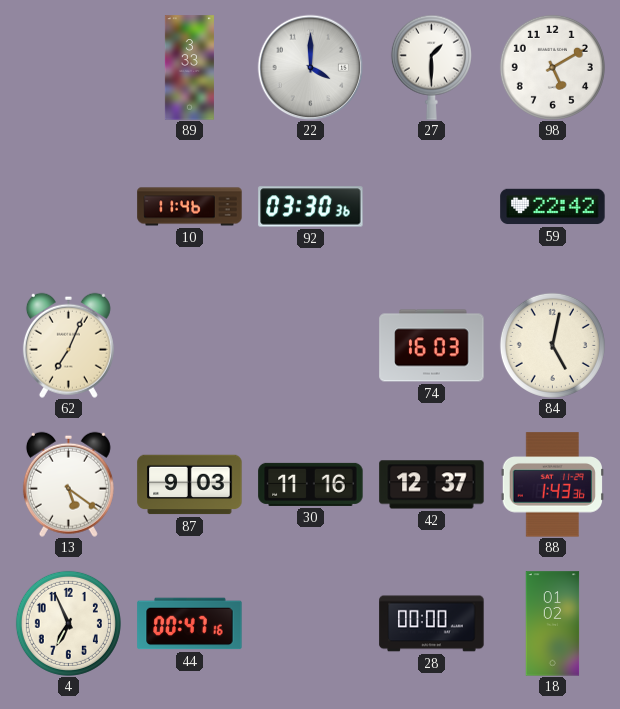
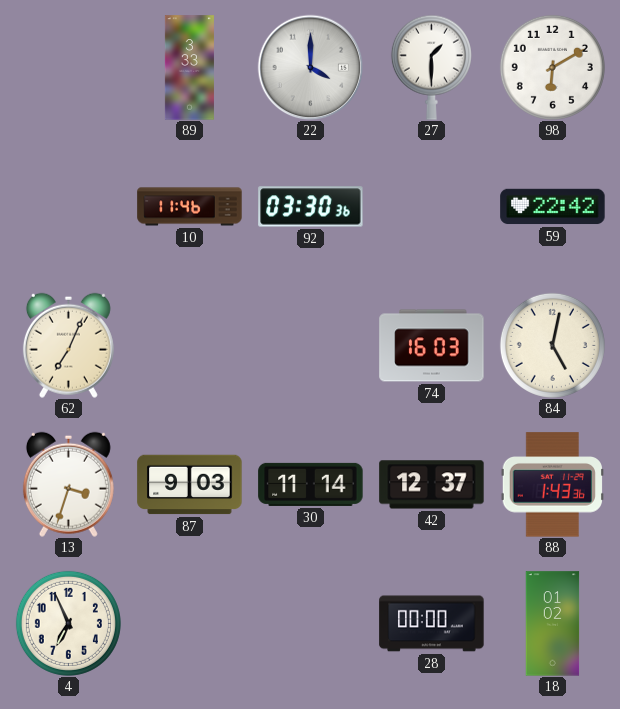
98: 5:10 -> 6:10 (552, 67)
13: 5:21 -> 3:33 (68, 484)
30: 11:16 -> 11:14 (311, 484)
44: 00:47 -> none (190, 624)
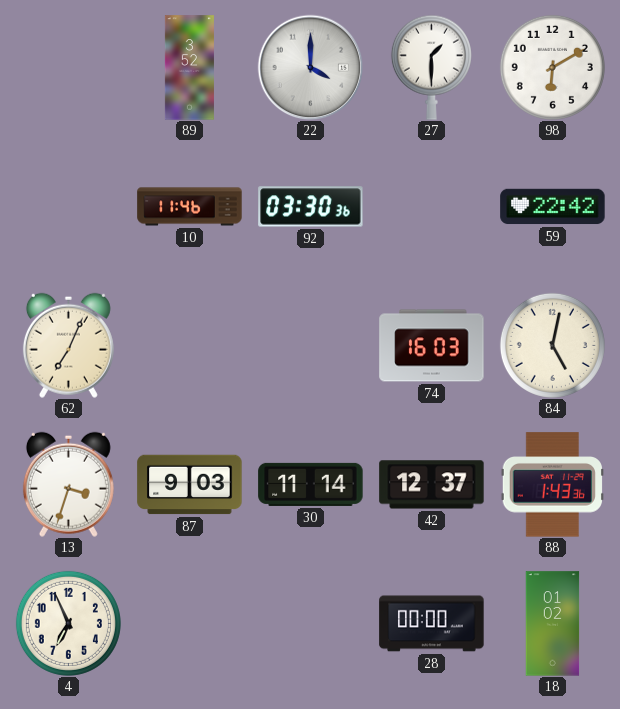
89: 3:33 -> 3:52 (189, 68)
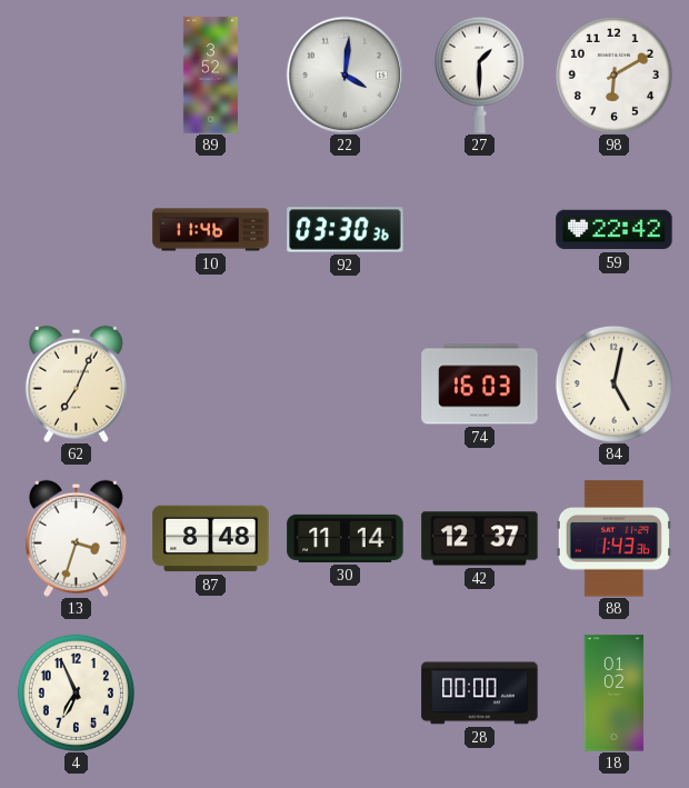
22: 4:00 -> 4:01 (344, 74)
87: 9:03 -> 8:48 (211, 539)
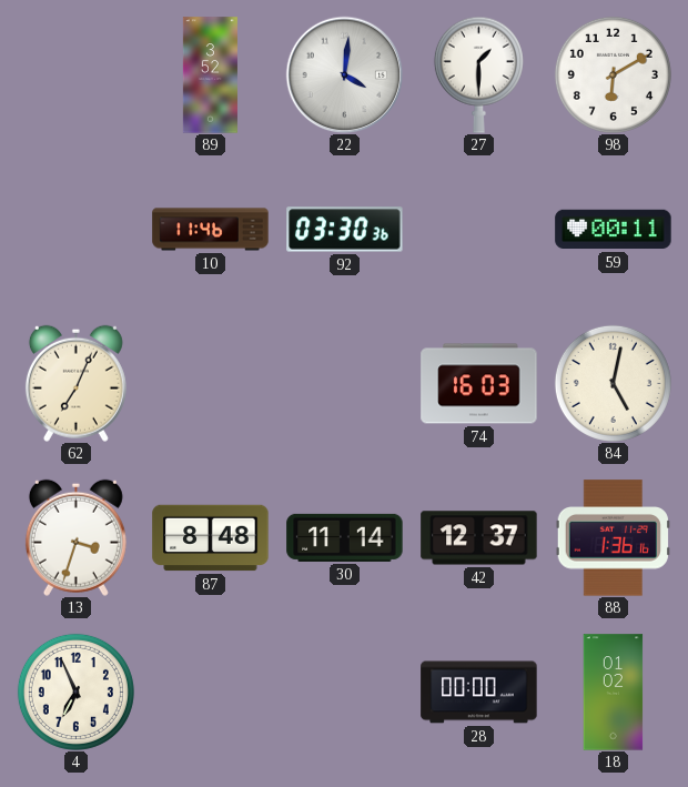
59: 22:42 -> 00:11 (614, 230)
88: 1:43 -> 1:36 (613, 538)
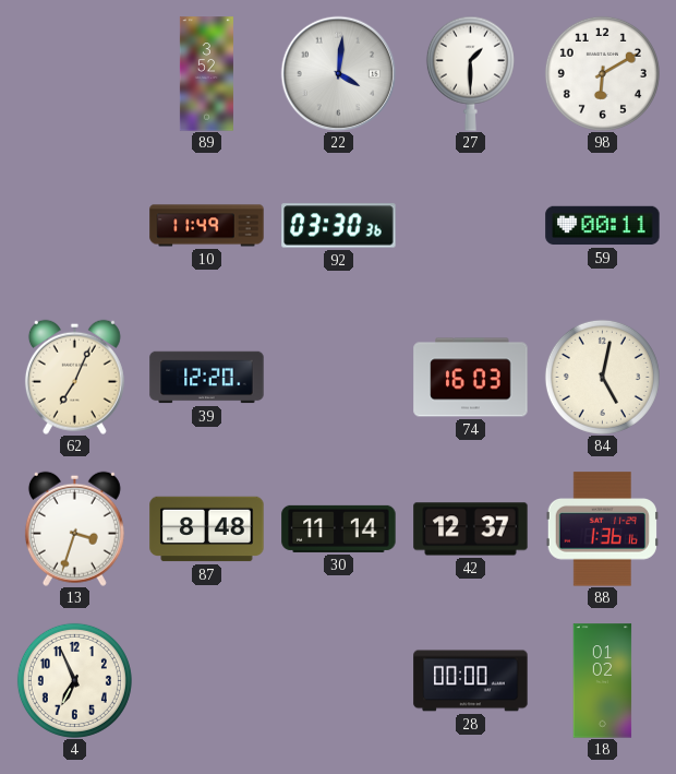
10: 11:46 -> 11:49 (207, 226)
39: none -> 12:20 (207, 378)
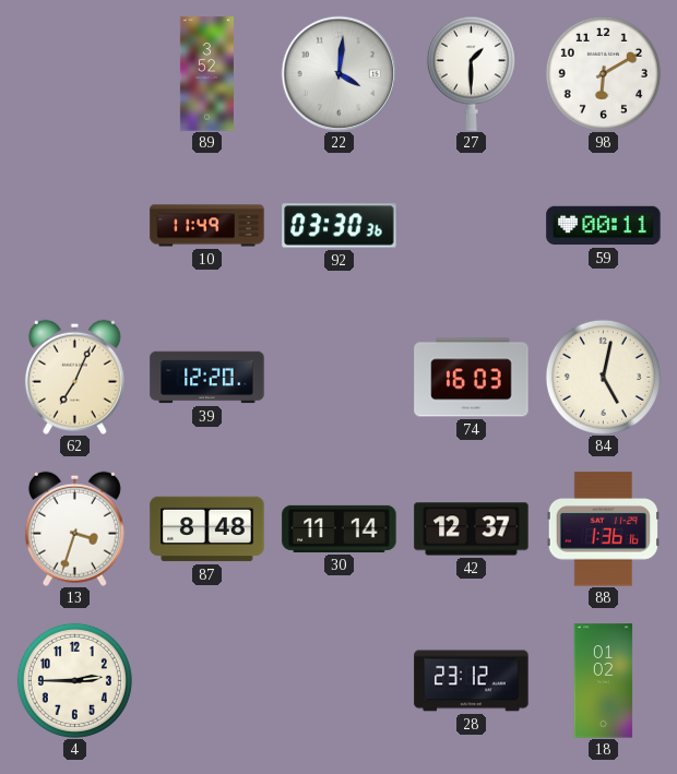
4: 6:56 -> 2:45 (74, 680)
28: 00:00 -> 23:12 (472, 681)
